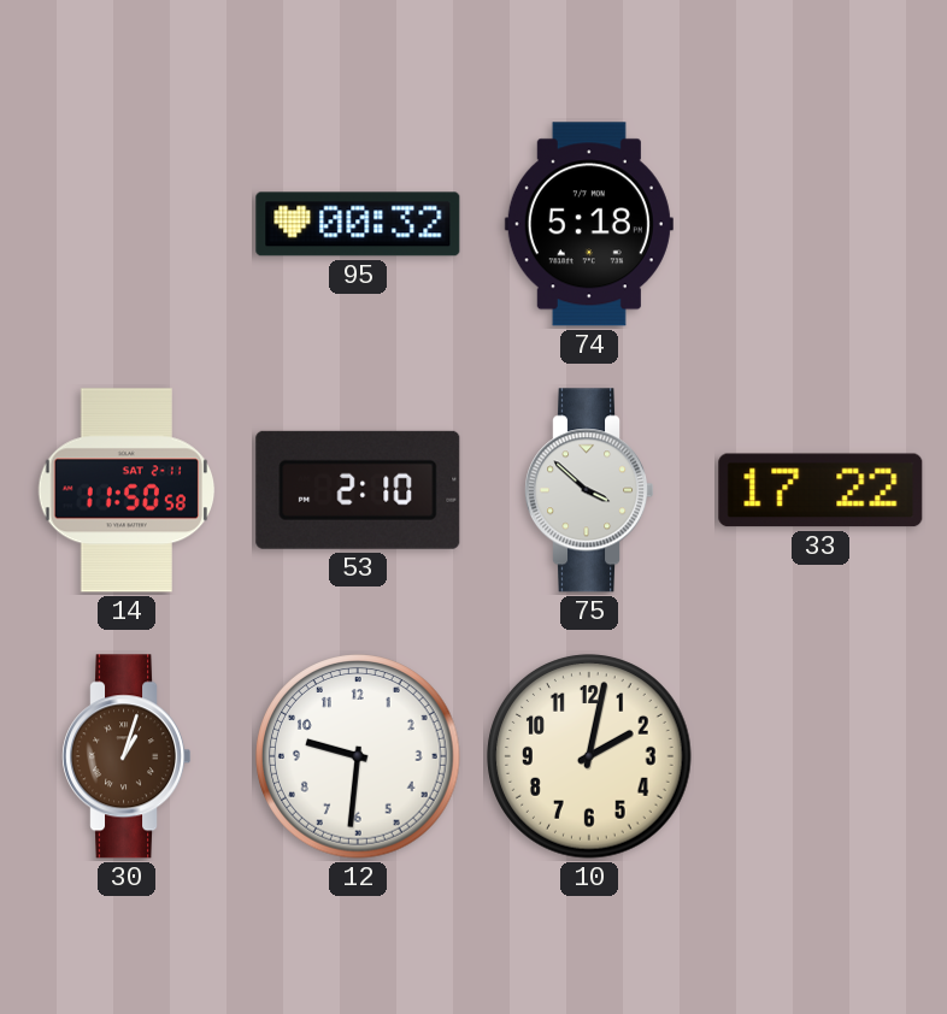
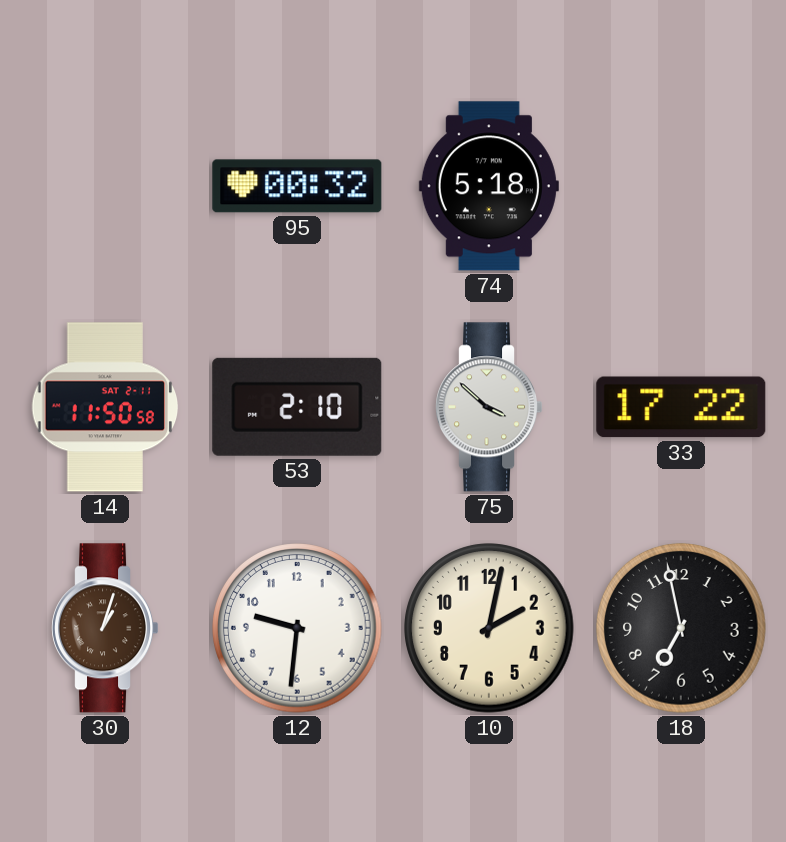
18: none -> 6:58 (681, 628)
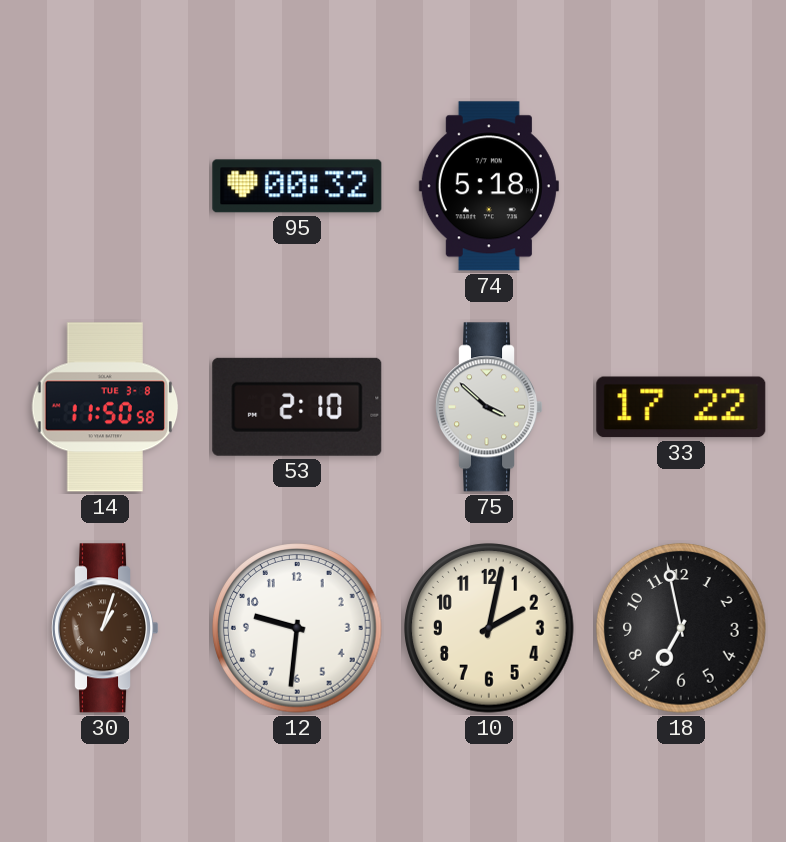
14 date: SAT 2-11 -> TUE 3-8 (105, 407)
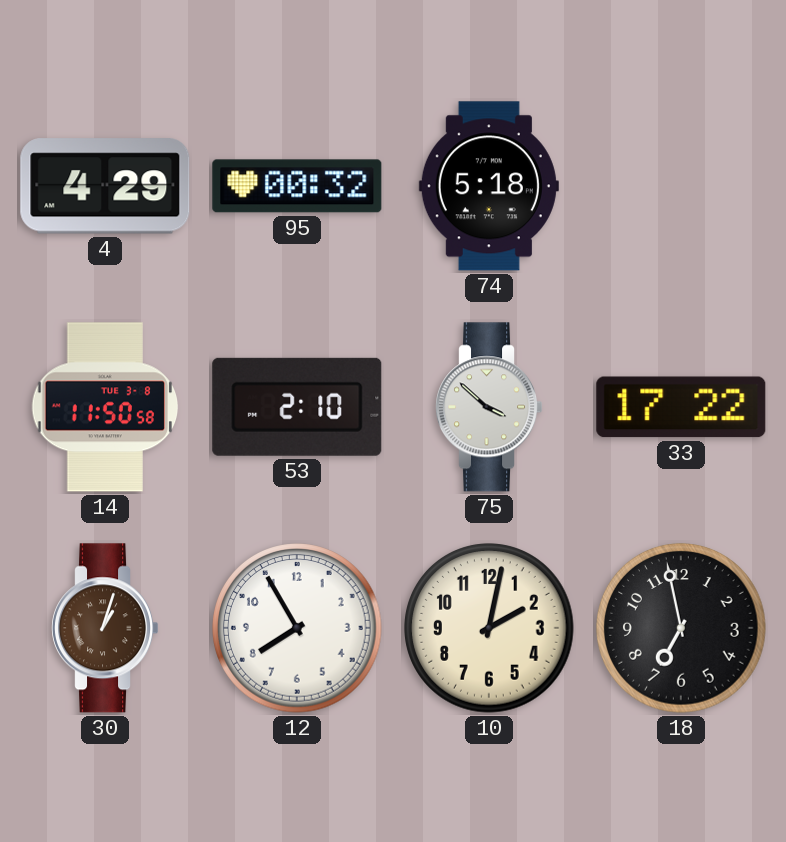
4: none -> 4:29 (105, 186)
12: 9:31 -> 7:55 (297, 628)
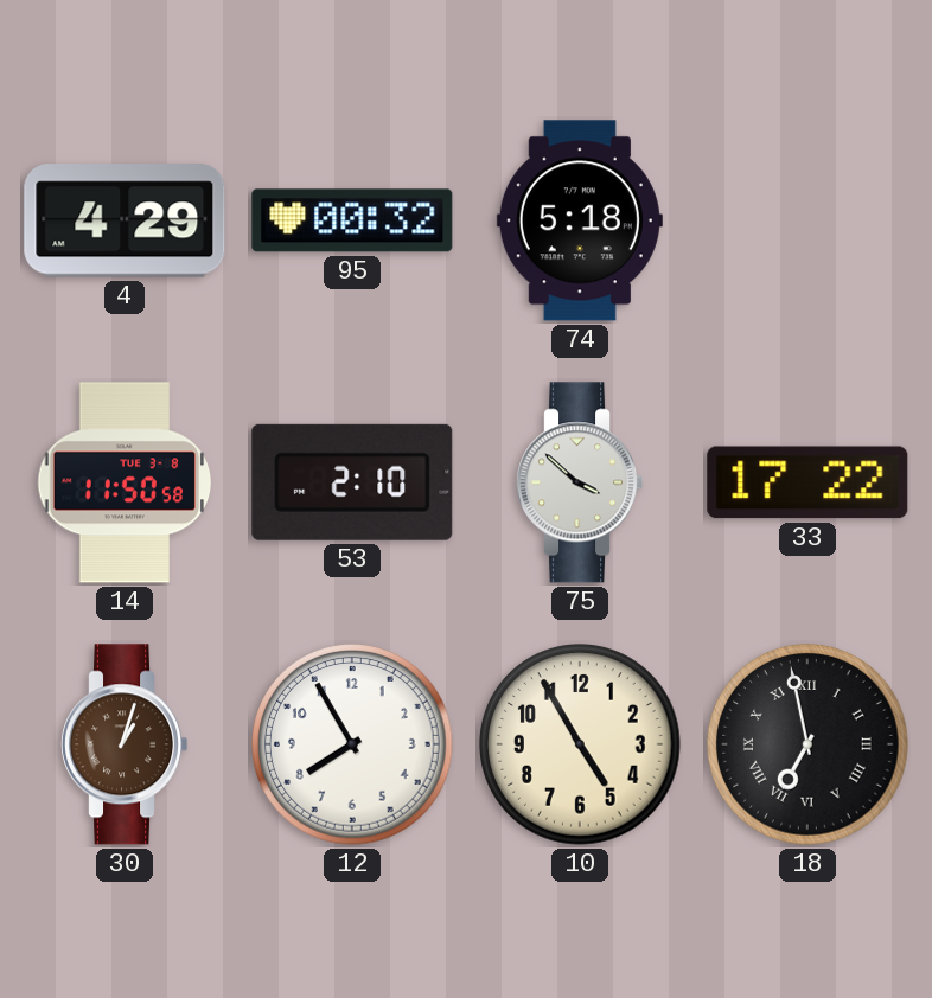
10: 2:02 -> 4:55 (580, 744)
18 numerals: Arabic -> Roman (807, 744)
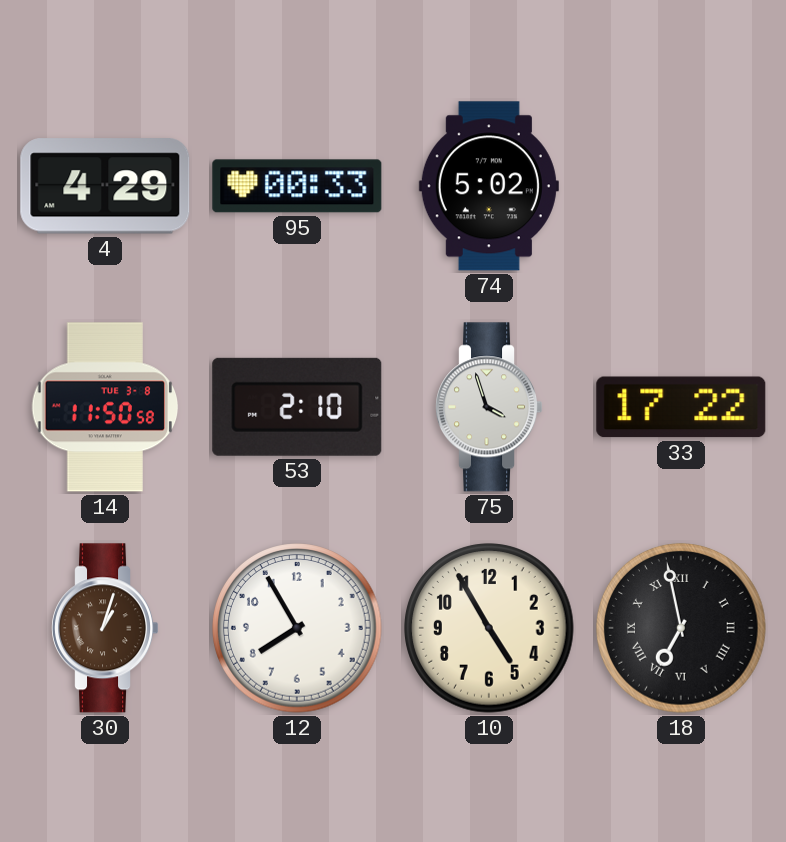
95: 00:32 -> 00:33 (297, 186)
74: 5:18 -> 5:02 (489, 186)
75: 3:52 -> 3:57 (490, 407)
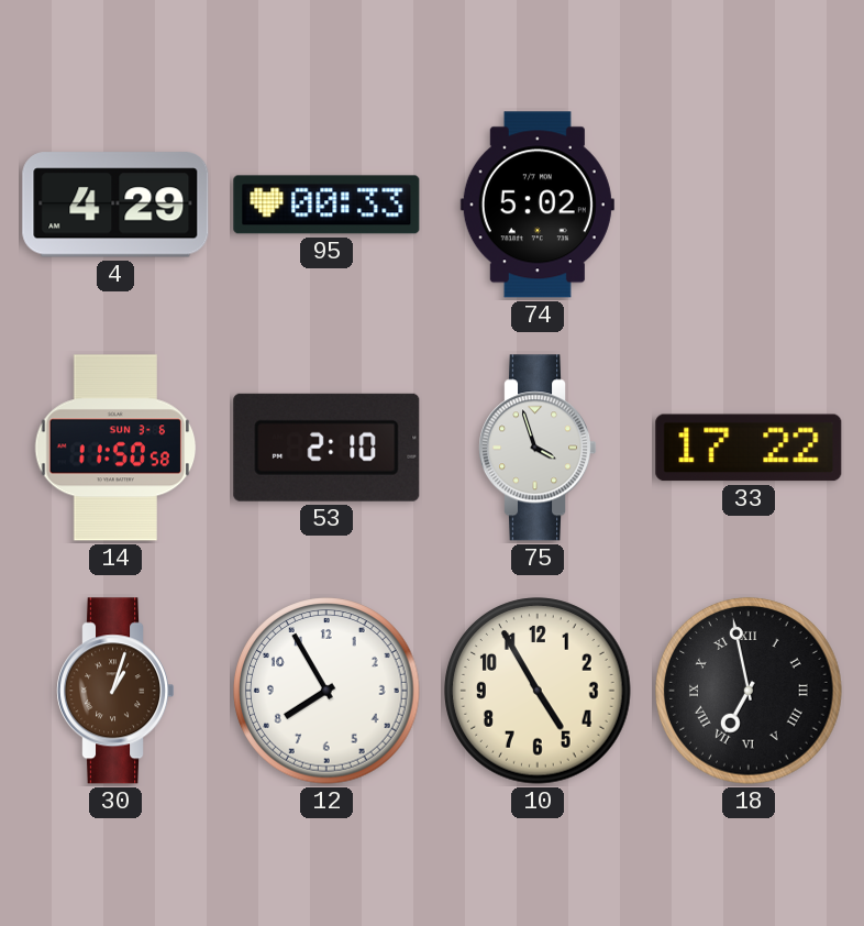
14 date: TUE 3-8 -> SUN 3-6 (115, 448)
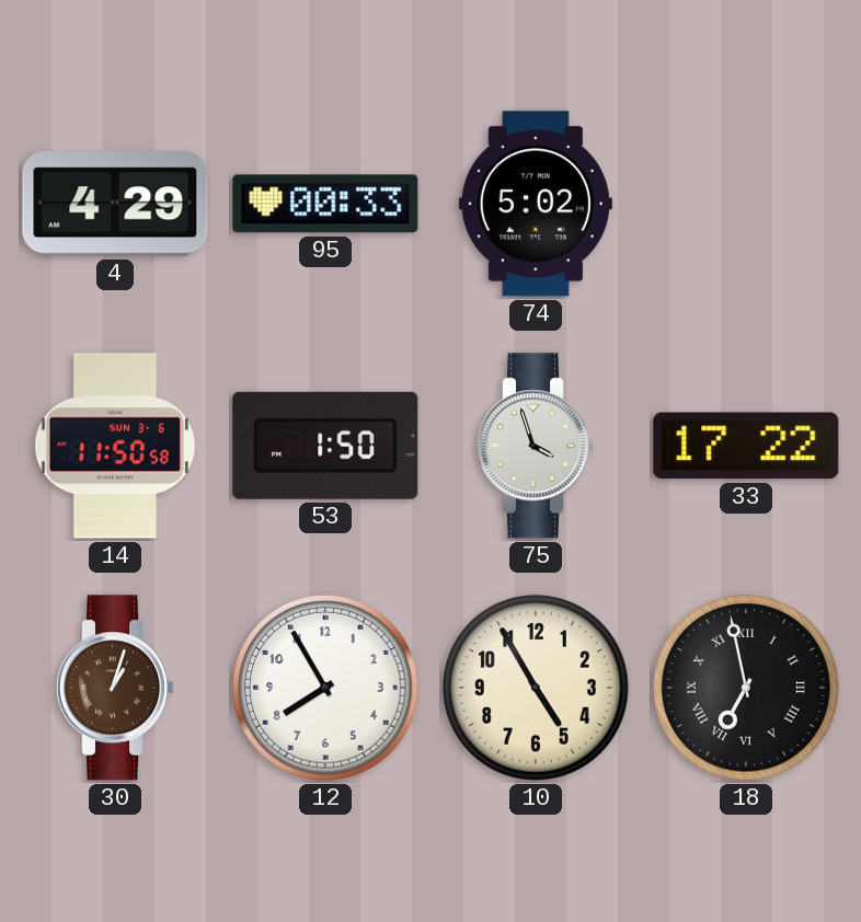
53: 2:10 -> 1:50 (325, 446)
